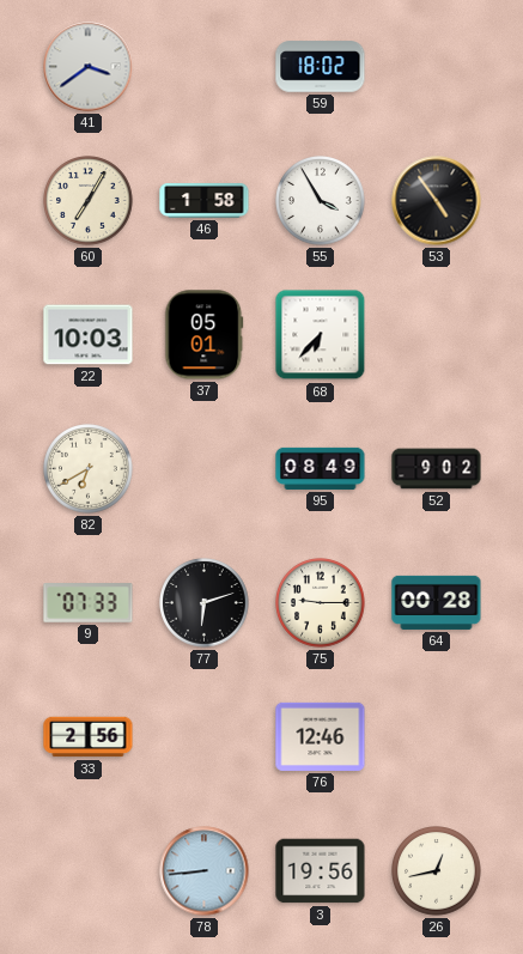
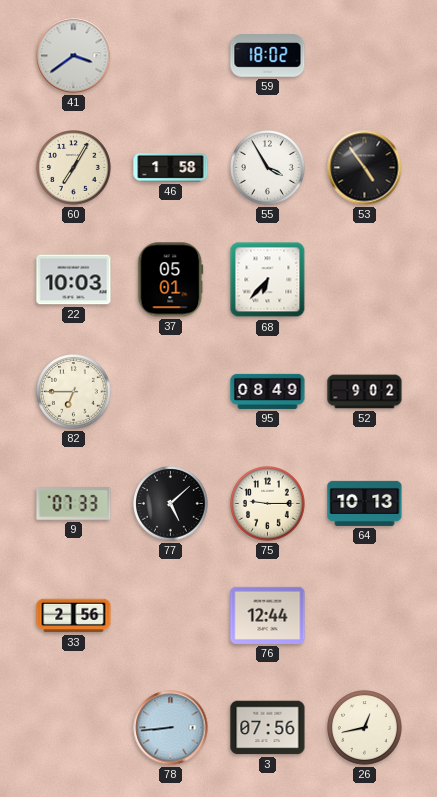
82: 6:40 -> 6:45 (74, 392)
77: 6:12 -> 5:08 (171, 504)
64: 00:28 -> 10:13 (365, 503)
76: 12:46 -> 12:44 (268, 615)
3: 19:56 -> 07:56 (268, 728)
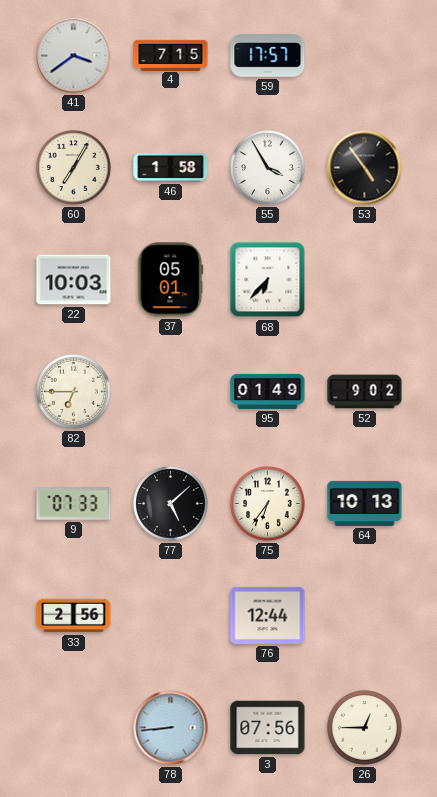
4: none -> 7:15 (171, 55)
59: 18:02 -> 17:57 (268, 56)
95: 08:49 -> 01:49 (268, 391)
75: 9:15 -> 6:36 (268, 504)
26: 12:43 -> 12:45 (365, 728)
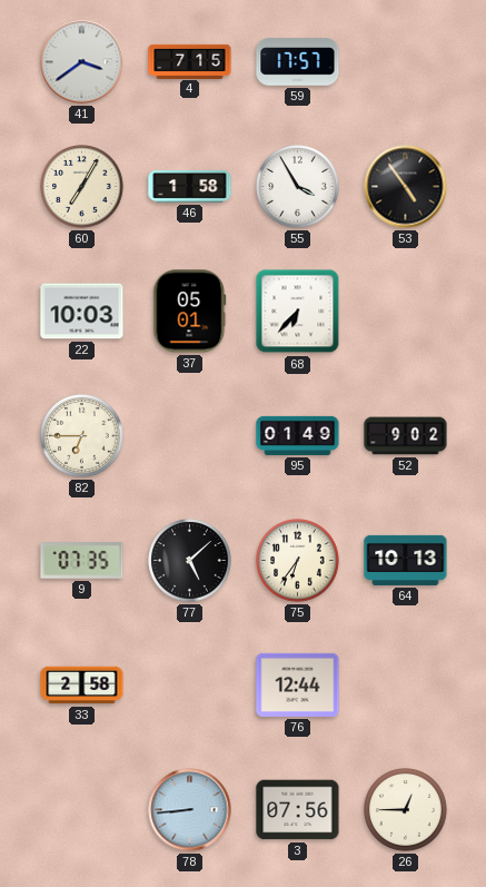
9: 07:33 -> 07:35 (82, 561)
33: 2:56 -> 2:58 (82, 686)
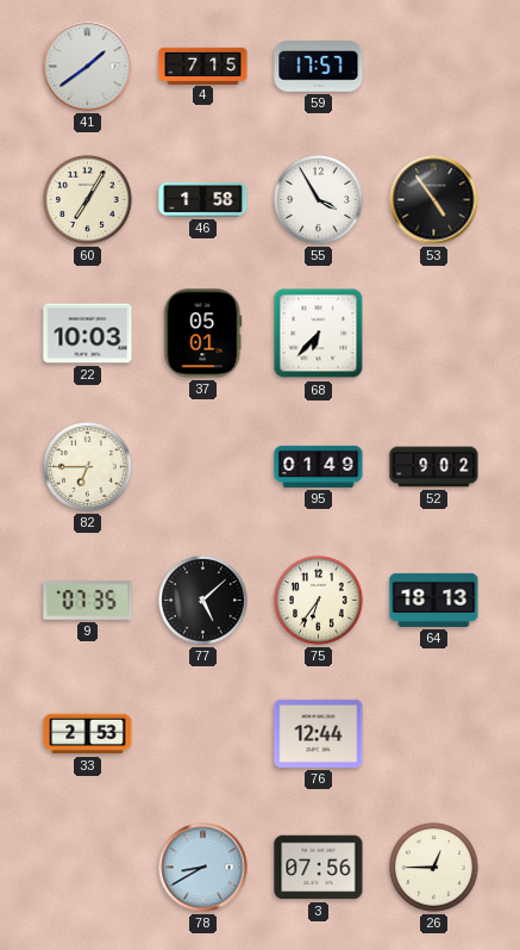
41: 3:39 -> 1:39 (88, 67)
64: 10:13 -> 18:13 (434, 600)
33: 2:58 -> 2:53 (88, 734)
78: 8:44 -> 8:40 (203, 868)
